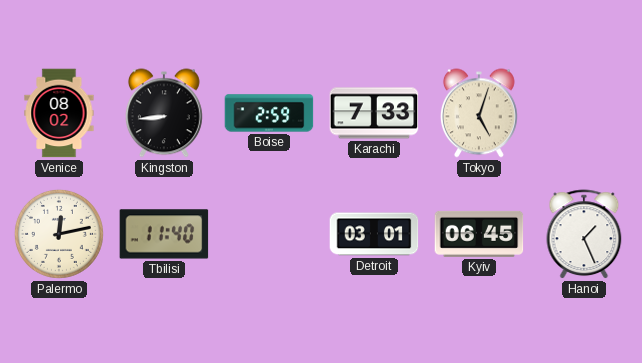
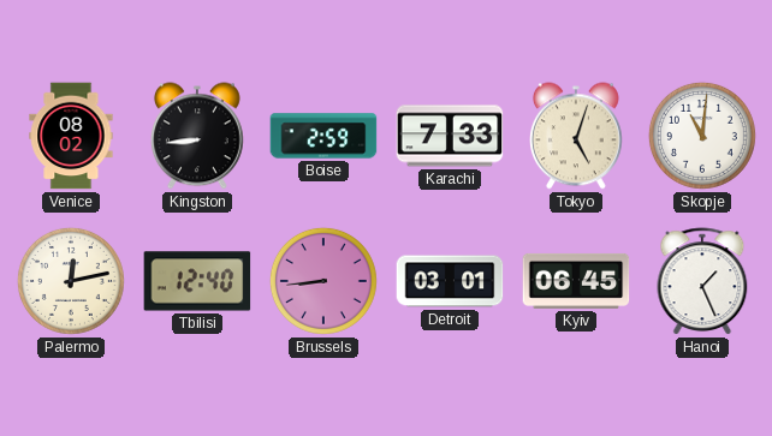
Skopje: none -> 11:01 (702, 136)
Tbilisi: 11:40 -> 12:40 (197, 281)
Brussels: none -> 8:44 (323, 281)
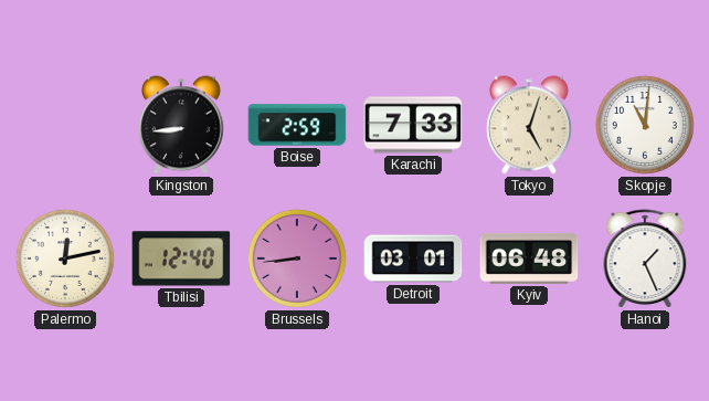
Venice: 08:02 -> none (71, 136)
Kyiv: 06:45 -> 06:48 (529, 258)
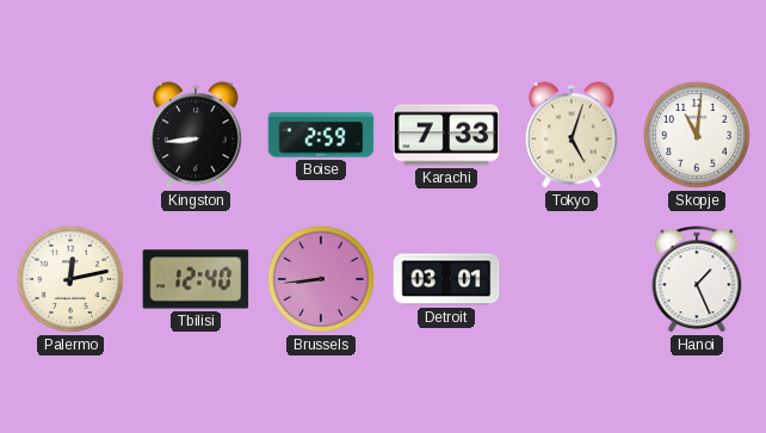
Kyiv: 06:48 -> none (529, 258)
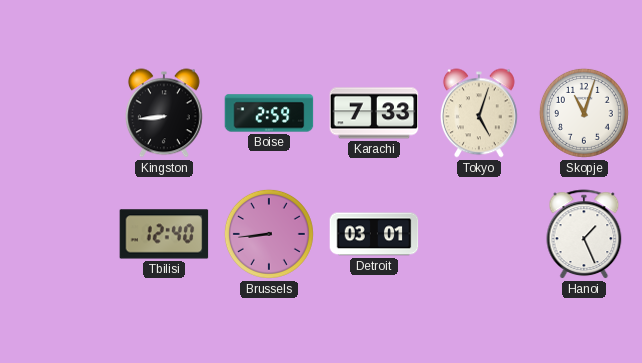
Skopje: 11:01 -> 11:03 (584, 113)
Palermo: 12:13 -> none (70, 279)
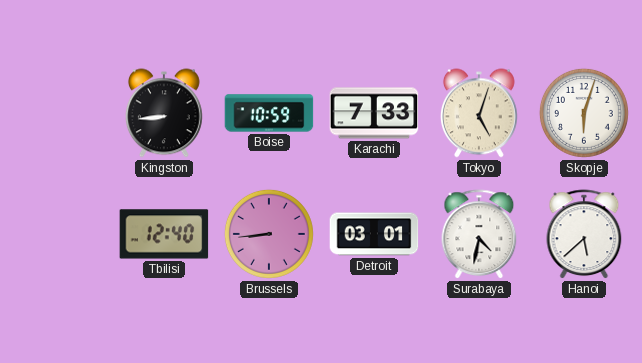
Boise: 2:59 -> 10:59 (269, 113)
Skopje: 11:03 -> 6:03 (584, 113)
Surabaya: none -> 4:32 (479, 235)
Hanoi: 1:26 -> 5:38 (584, 235)
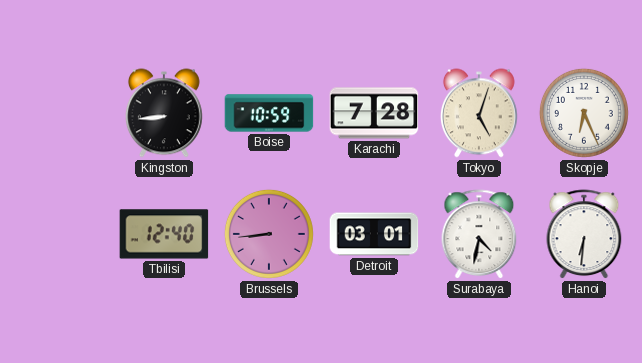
Karachi: 7:33 -> 7:28 (374, 113)
Skopje: 6:03 -> 6:26 (584, 113)
Hanoi: 5:38 -> 6:31 (584, 235)
